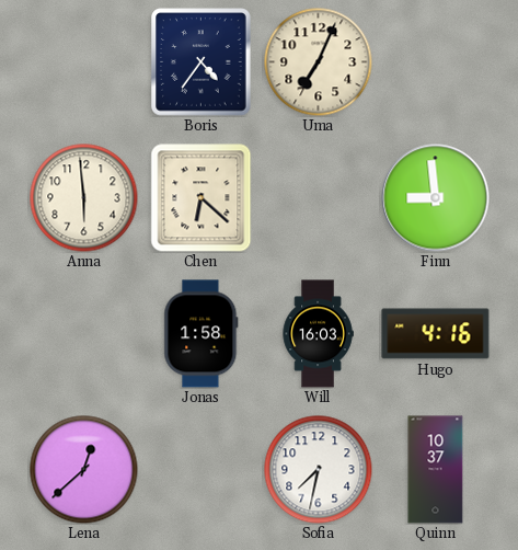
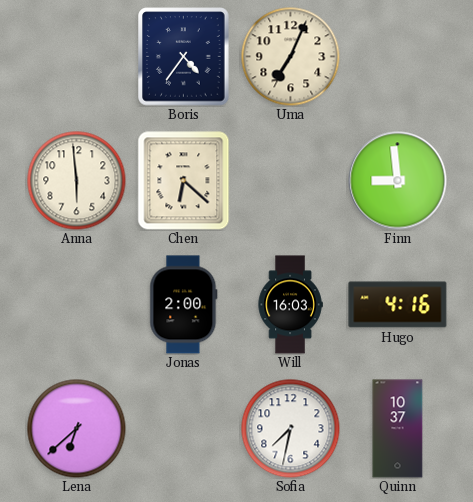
Jonas: 1:58 -> 2:00 (184, 305)
Lena: 12:38 -> 6:38 (77, 429)
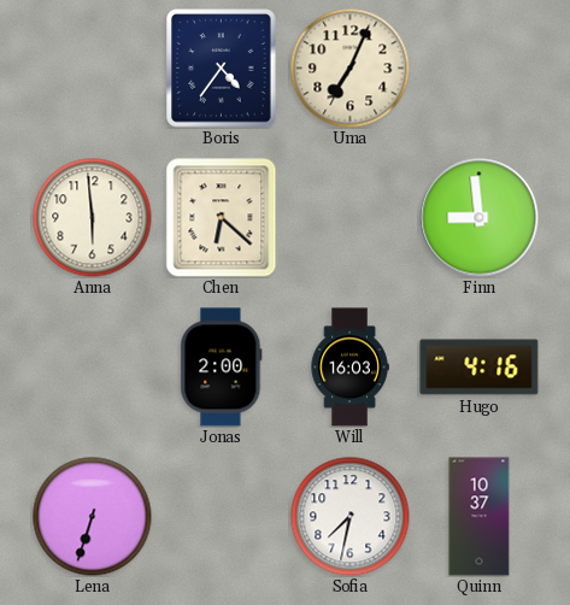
Lena: 6:38 -> 6:33 (93, 517)
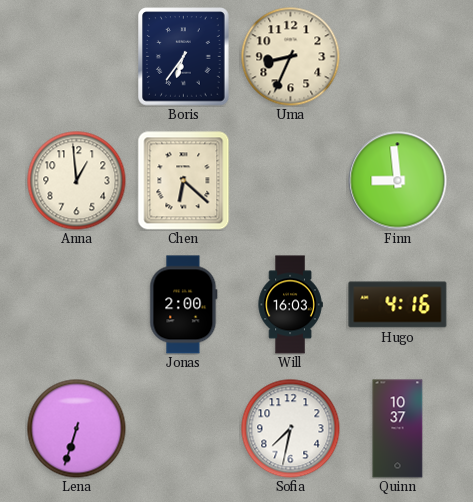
Boris: 4:36 -> 6:36 (184, 57)
Uma: 7:04 -> 8:34 (291, 57)
Anna: 5:59 -> 12:59 (77, 181)
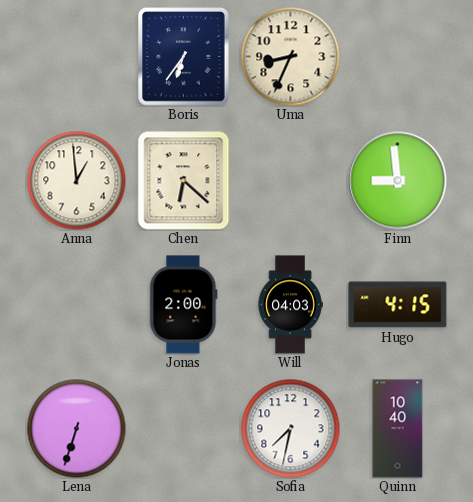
Will: 16:03 -> 04:03 (290, 305)
Hugo: 4:16 -> 4:15 (398, 305)
Quinn: 10:37 -> 10:40 (398, 429)
